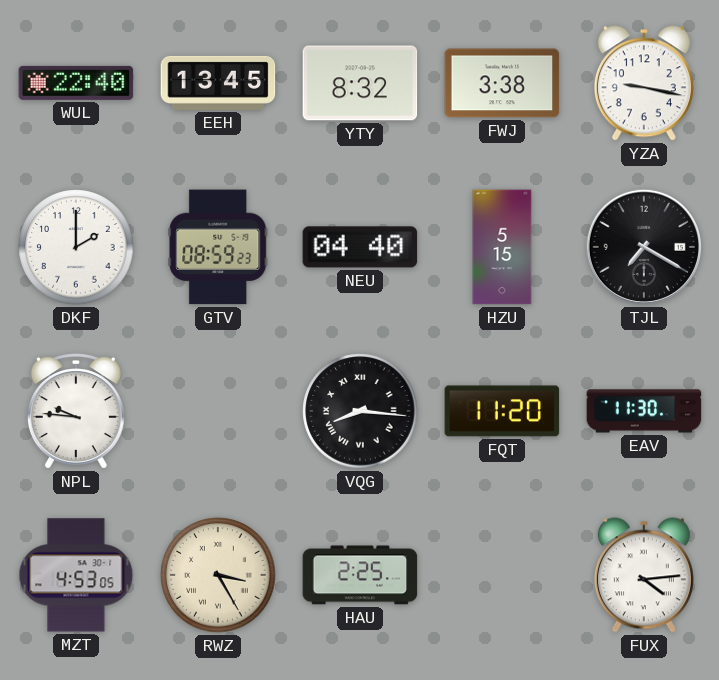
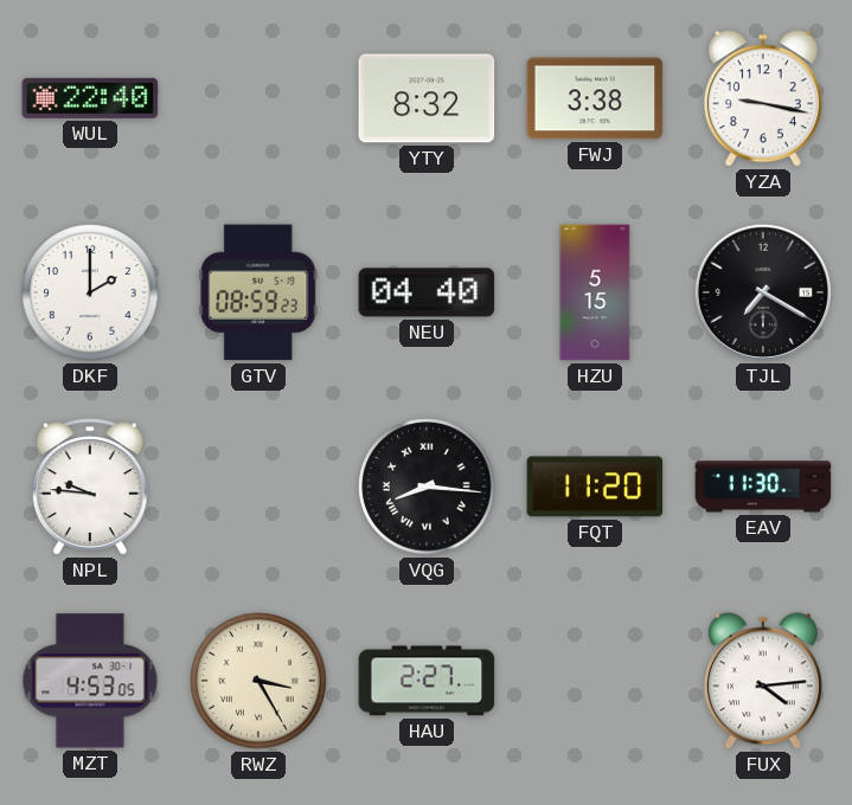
EEH: 13:45 -> none (218, 83)
HAU: 2:25 -> 2:27 (427, 681)
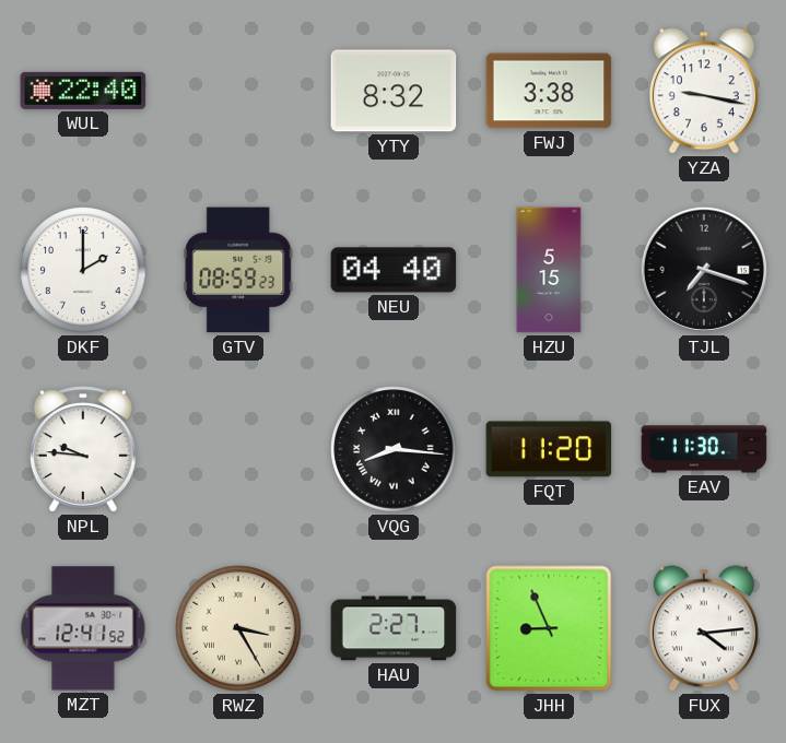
TJL: 7:20 -> 7:18 (704, 270)
MZT: 4:53 -> 12:41 (83, 628)
JHH: none -> 8:56 (549, 628)
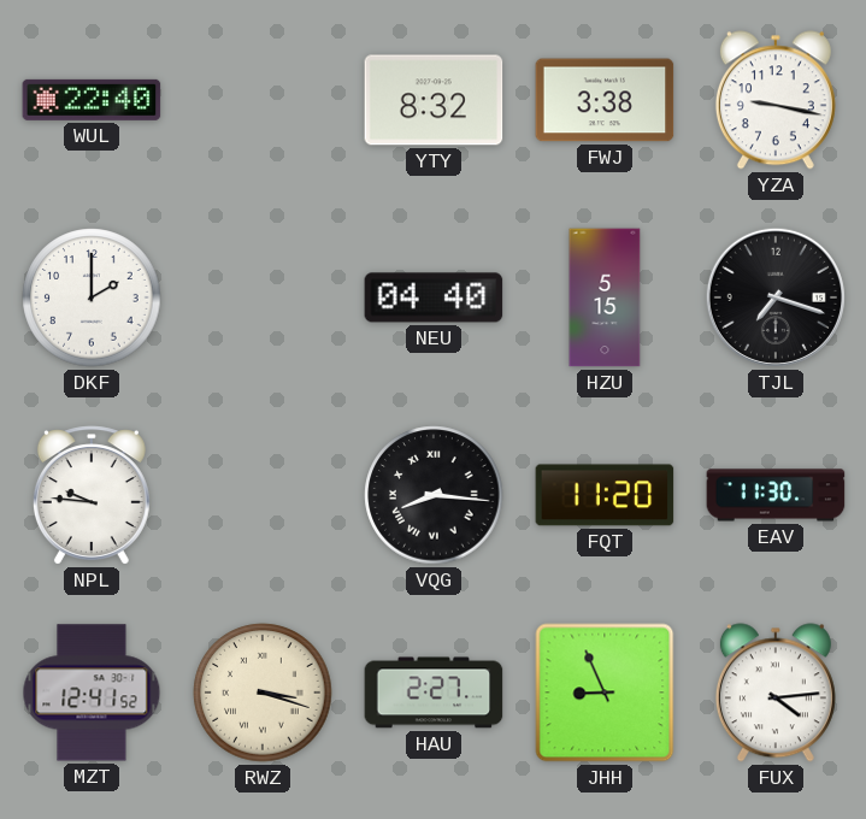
GTV: 08:59 -> none (238, 270)
RWZ: 3:25 -> 3:18 (263, 693)
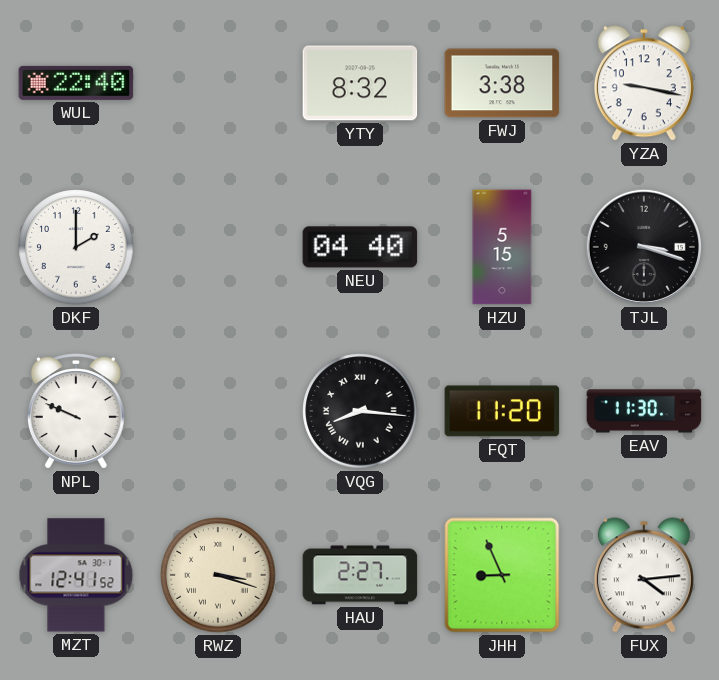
TJL: 7:18 -> 3:18 (644, 247)
NPL: 9:46 -> 9:49 (76, 411)
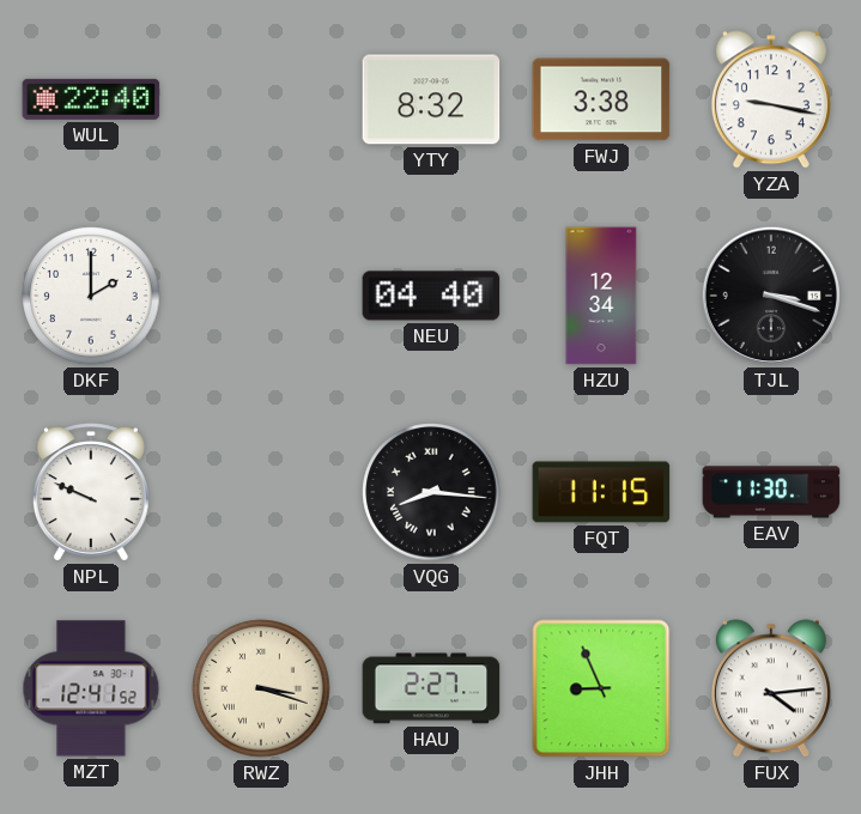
HZU: 5:15 -> 12:34 (601, 296)
FQT: 11:20 -> 11:15 (601, 492)
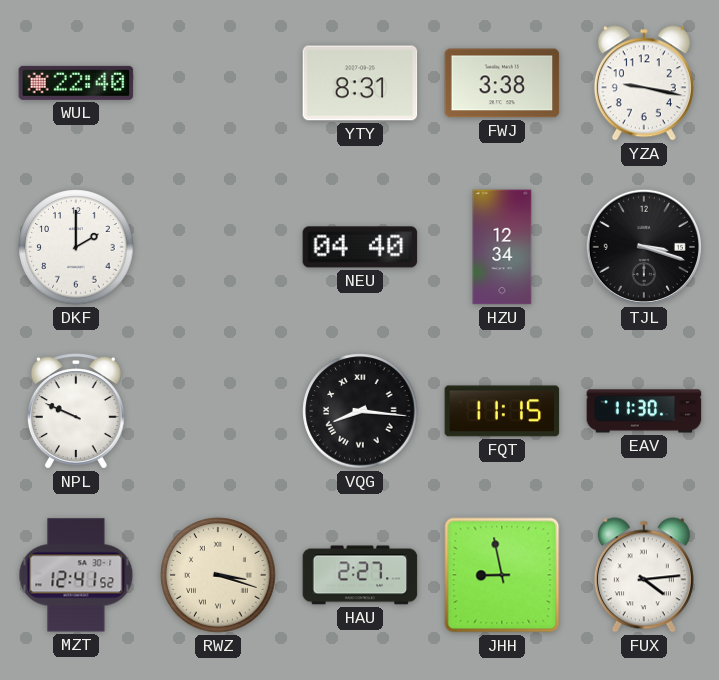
YTY: 8:32 -> 8:31 (360, 83)
JHH: 8:56 -> 8:58 (502, 575)
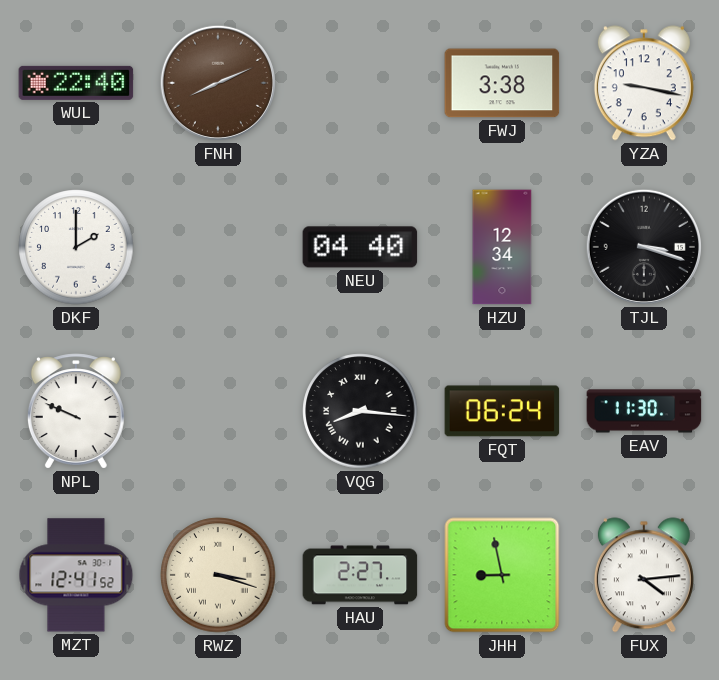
FNH: none -> 8:11 (218, 83)
YTY: 8:31 -> none (360, 83)
FQT: 11:15 -> 06:24 (502, 411)
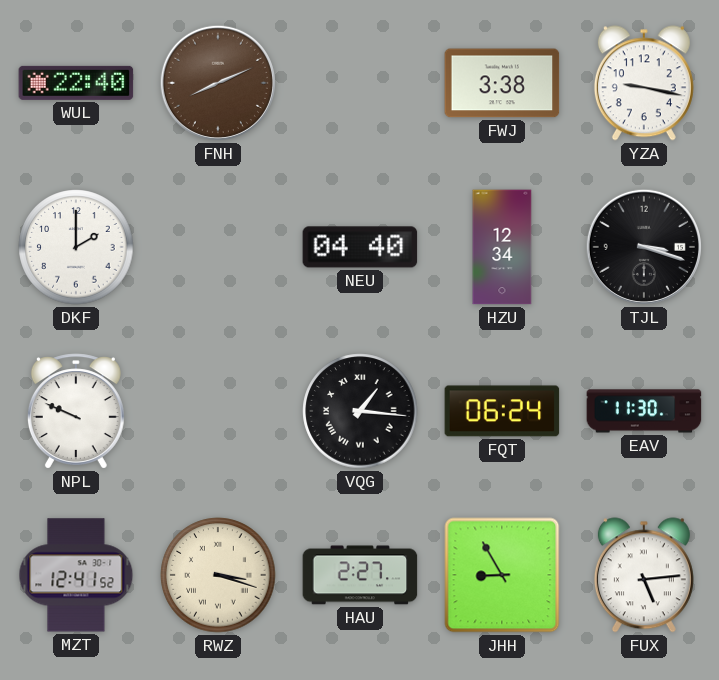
VQG: 8:16 -> 1:16 (360, 411)
JHH: 8:58 -> 8:55 (502, 575)
FUX: 4:14 -> 5:14 (644, 575)
